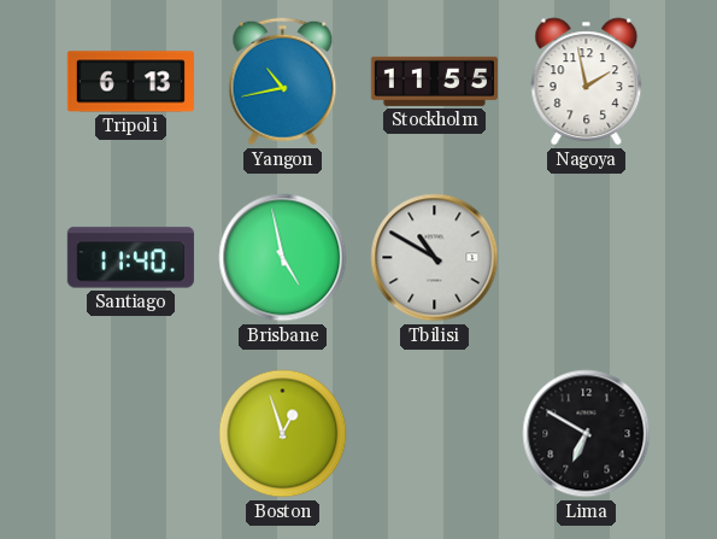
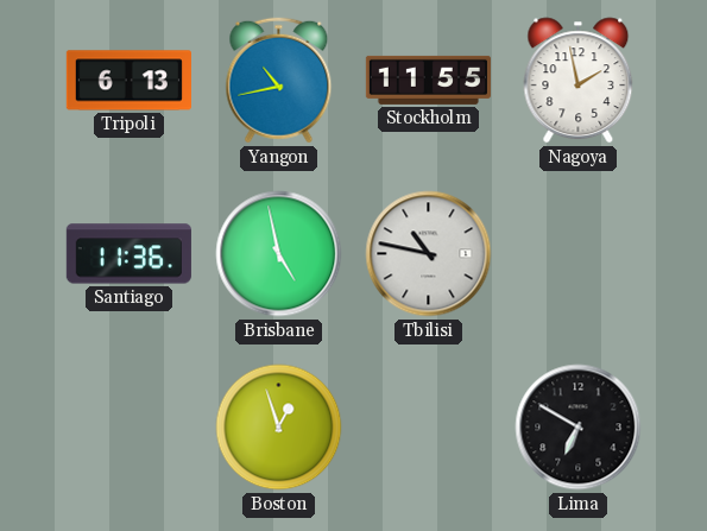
Santiago: 11:40 -> 11:36 (128, 254)
Tbilisi: 10:50 -> 10:47 (429, 254)
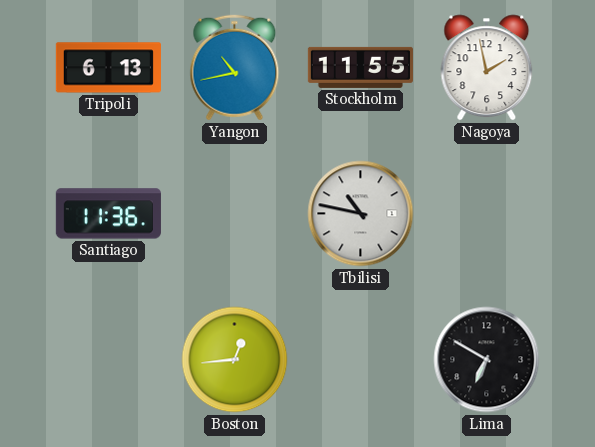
Brisbane: 4:58 -> none (279, 254)
Boston: 12:57 -> 12:44 (235, 360)
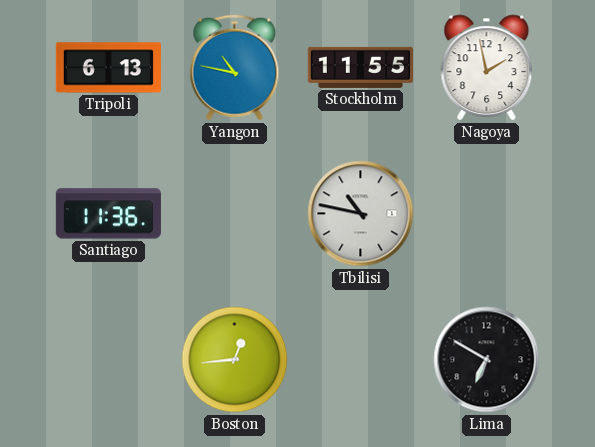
Yangon: 10:43 -> 10:47 (235, 68)
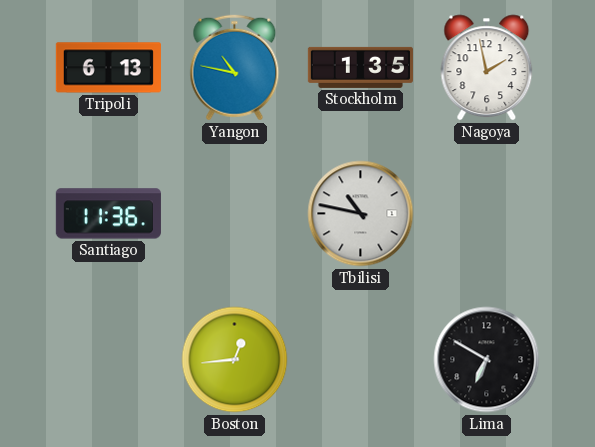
Stockholm: 11:55 -> 1:35 (360, 67)
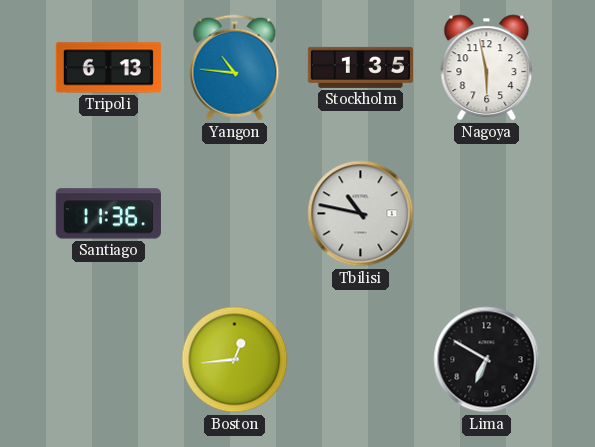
Yangon: 10:47 -> 10:46 (235, 68)
Nagoya: 1:58 -> 5:58 (487, 68)
